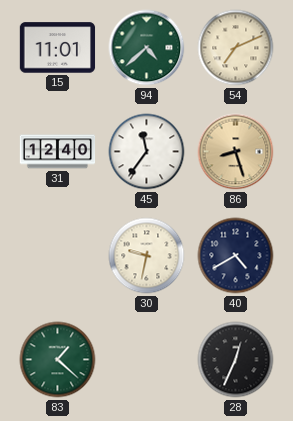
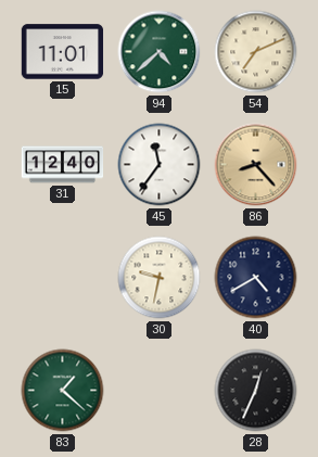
86: 8:27 -> 8:23 (256, 165)
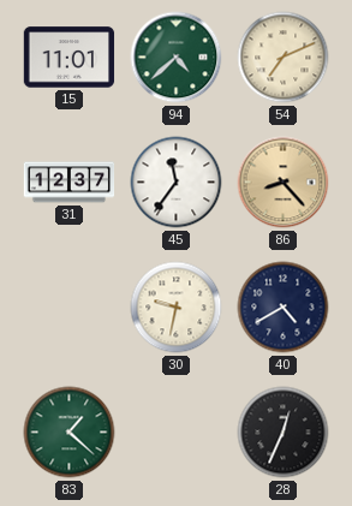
31: 12:40 -> 12:37 (70, 183)
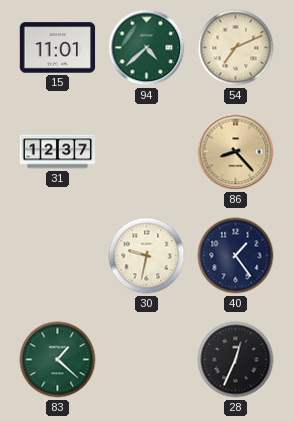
45: 11:36 -> none (177, 183)
40: 4:40 -> 1:24 (236, 256)
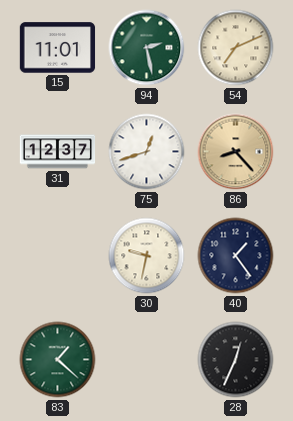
94: 4:38 -> 2:28 (147, 48)
75: none -> 12:42 (147, 152)
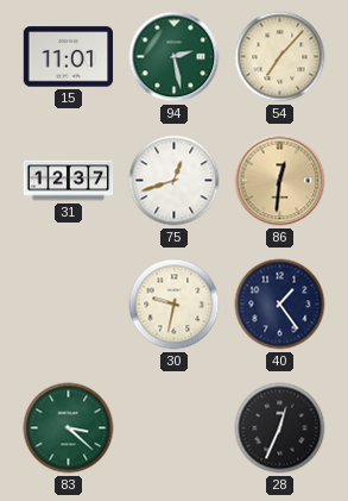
54: 7:11 -> 7:07 (280, 57)
86: 8:23 -> 12:31 (280, 181)
83: 1:22 -> 3:22 (69, 428)
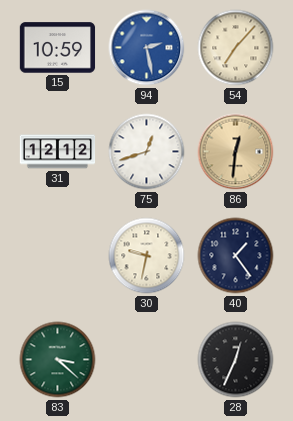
15: 11:01 -> 10:59 (58, 48)
94 dial: green -> blue (147, 48)
31: 12:37 -> 12:12 (58, 152)
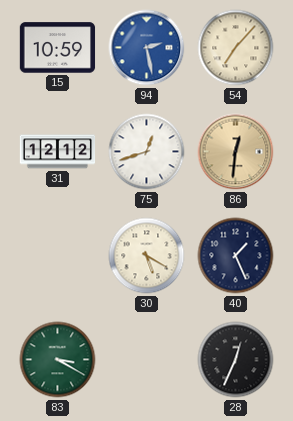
30: 9:32 -> 5:20 (147, 256)
40: 1:24 -> 1:26 (236, 256)
83: 3:22 -> 3:20 (58, 360)
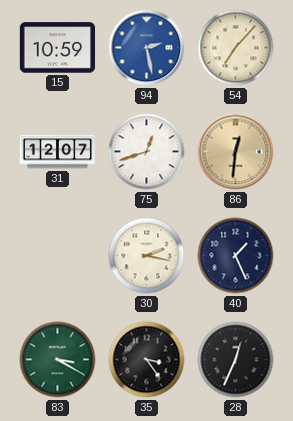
31: 12:12 -> 12:07 (58, 152)
30: 5:20 -> 2:17 (147, 256)
35: none -> 3:24 (147, 360)
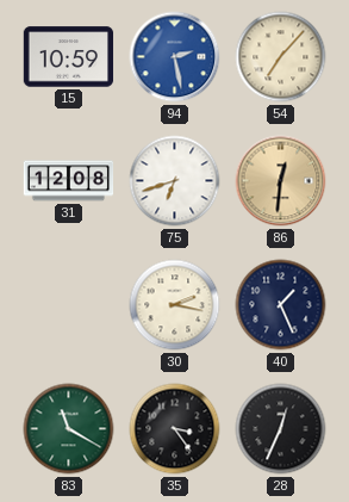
31: 12:07 -> 12:08 (69, 181)
75: 12:42 -> 6:42 (175, 181)
83: 3:20 -> 11:20 (69, 429)
